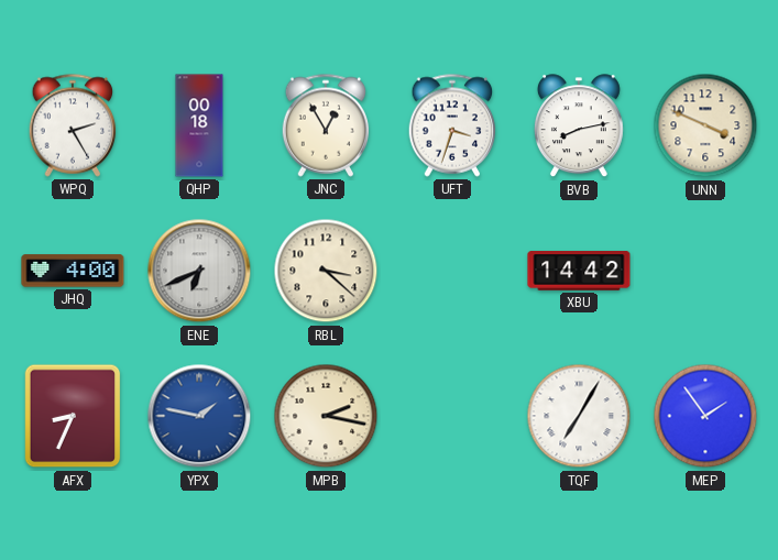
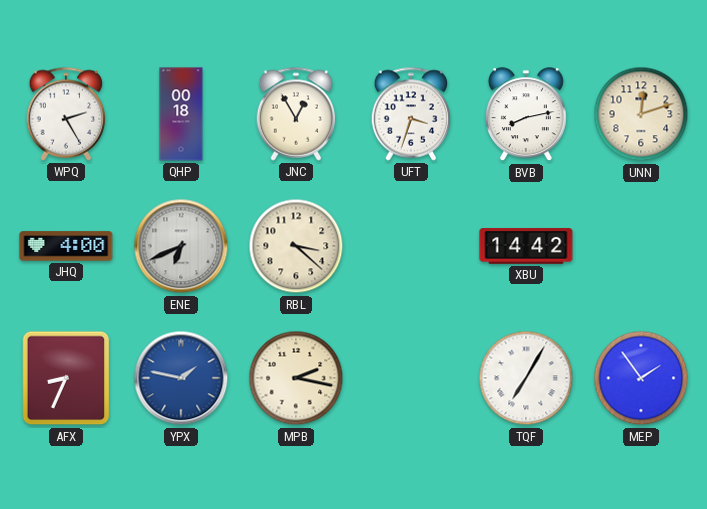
UNN: 3:49 -> 12:12 (641, 114)
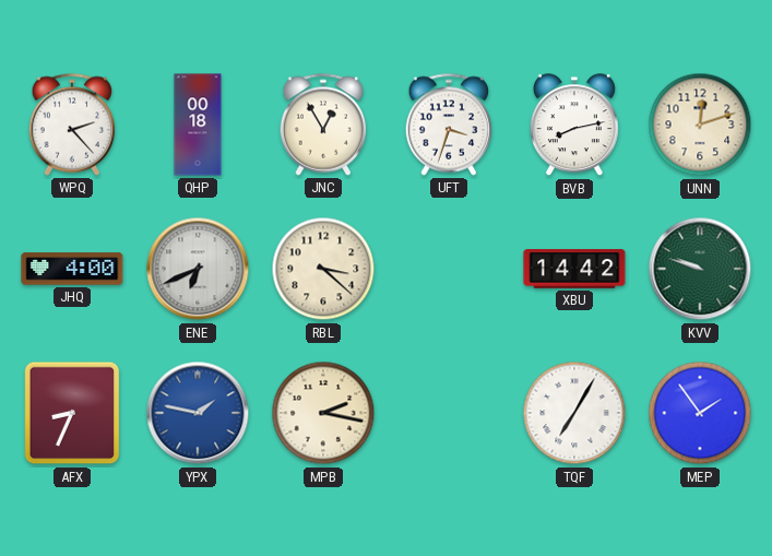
WPQ: 2:25 -> 2:23 (72, 125)
KVV: none -> 9:48 (700, 269)
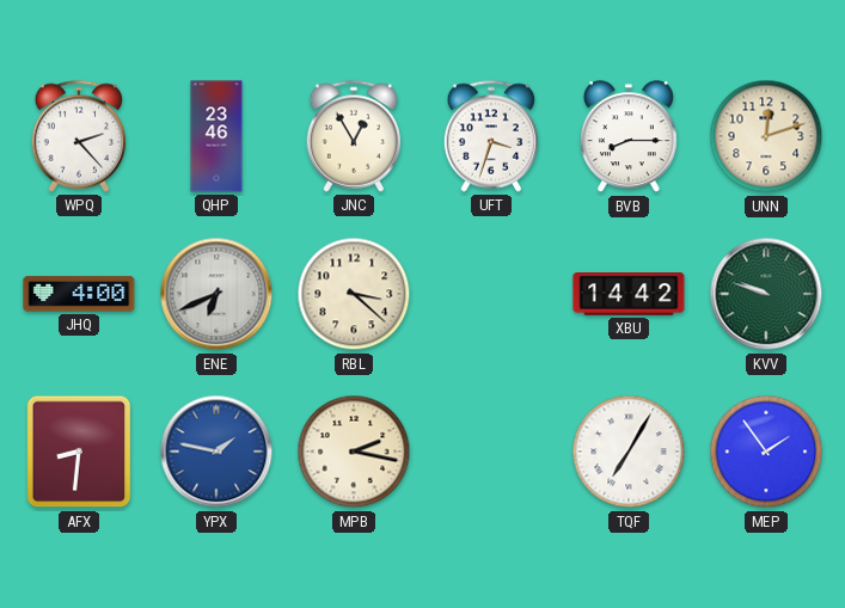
QHP: 00:18 -> 23:46 (216, 136)
BVB: 8:13 -> 8:15 (629, 137)
AFX: 8:34 -> 8:31 (79, 452)
